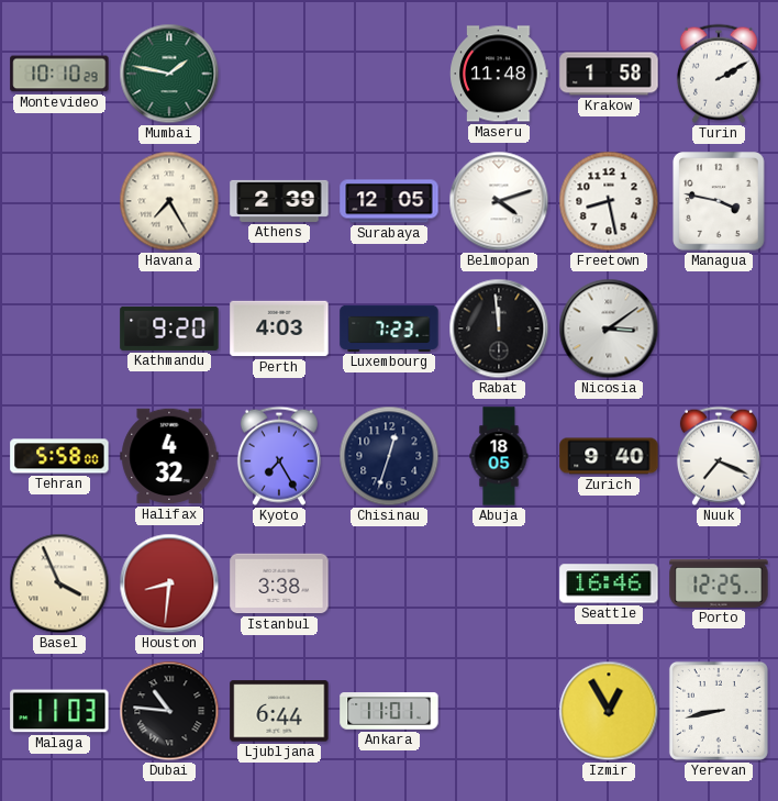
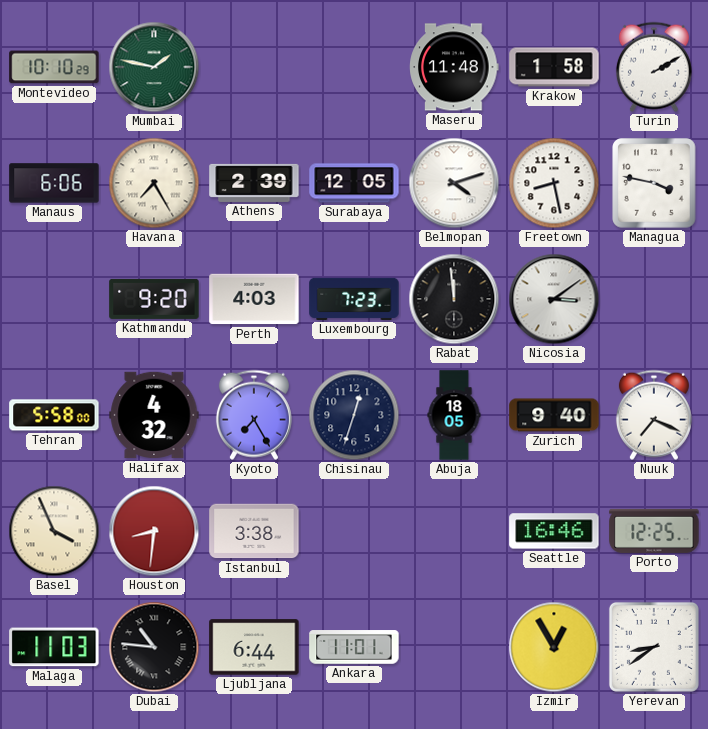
Manaus: none -> 6:06 (54, 183)
Yerevan: 8:43 -> 8:39 (654, 647)
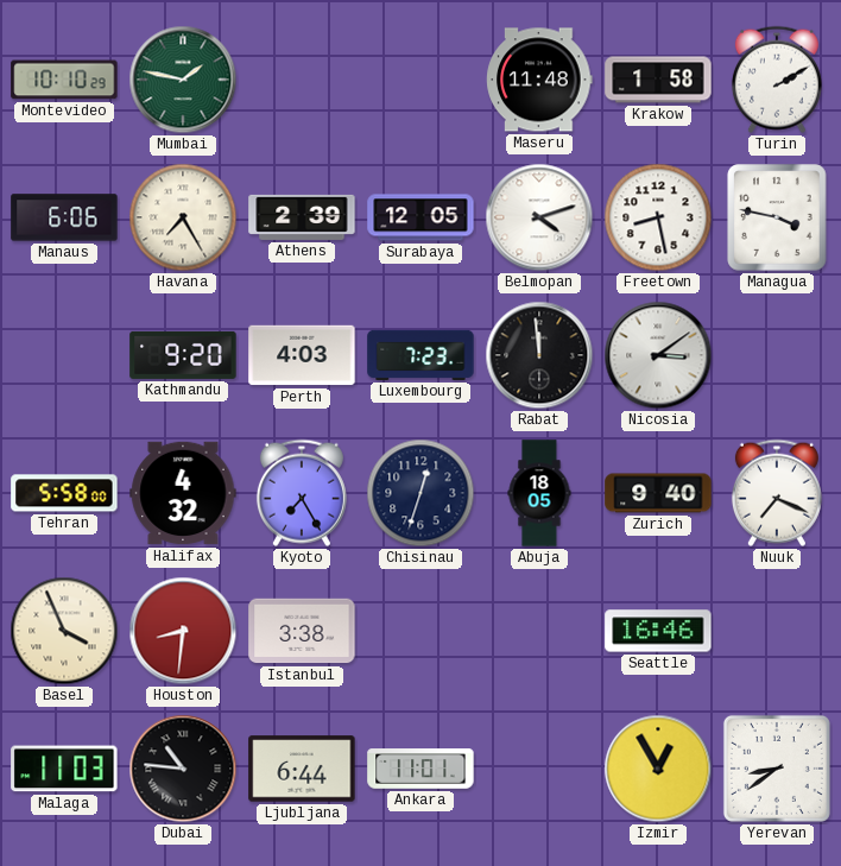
Porto: 12:25 -> none (654, 531)
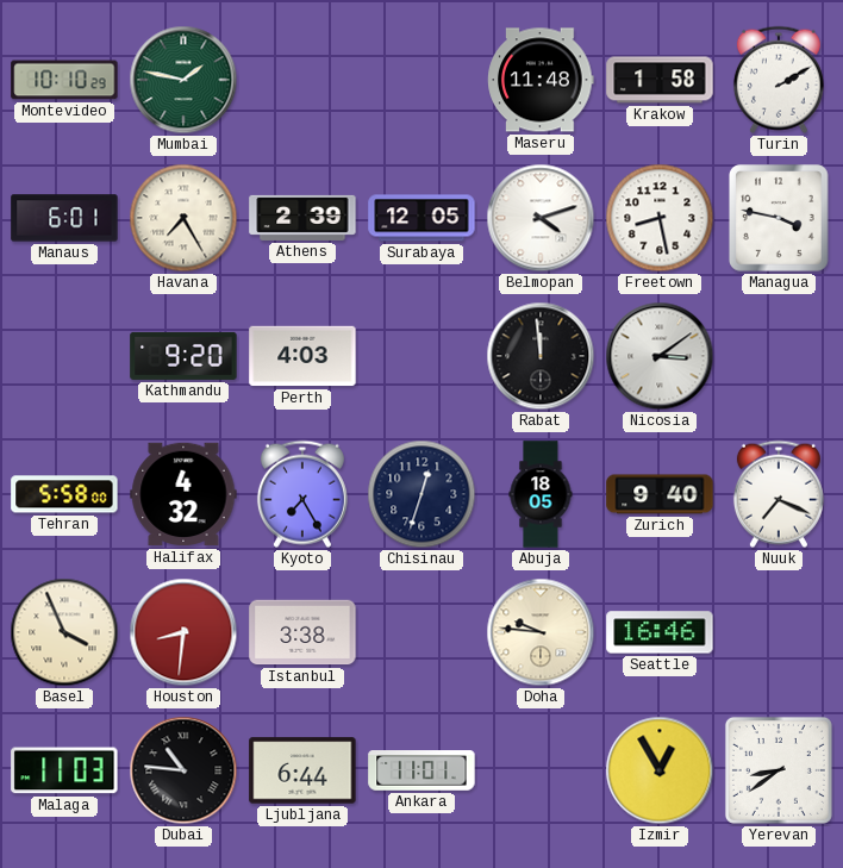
Manaus: 6:06 -> 6:01 (64, 218)
Luxembourg: 7:23 -> none (420, 355)
Doha: none -> 9:46 (541, 632)
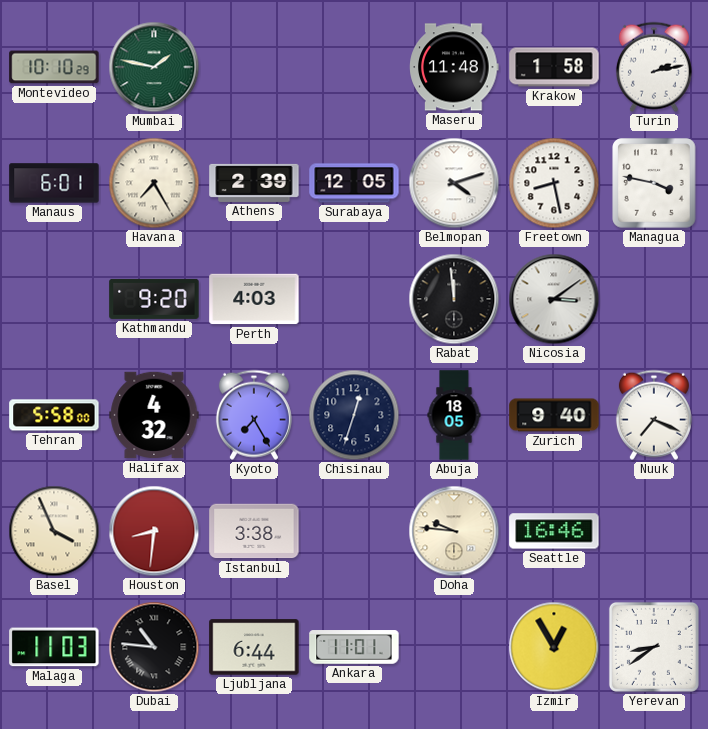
Turin: 2:10 -> 2:13 (654, 67)
